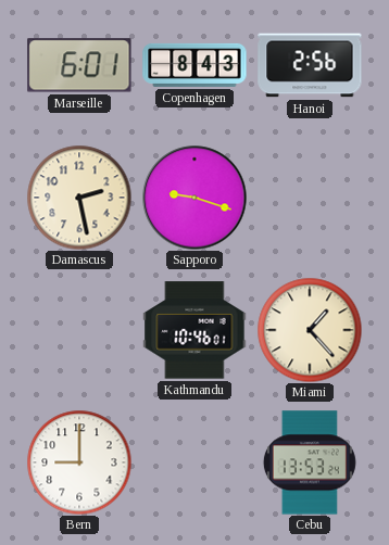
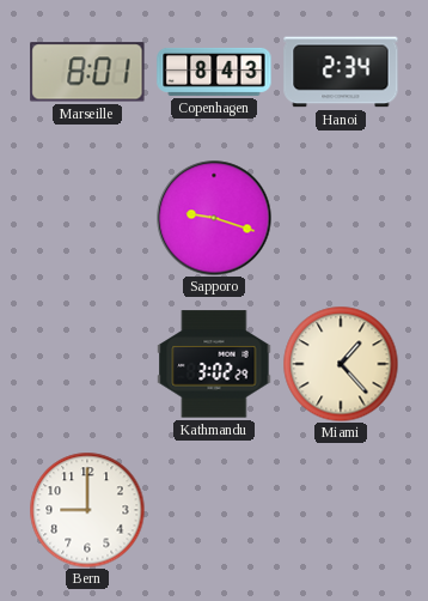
Marseille: 6:01 -> 8:01 (87, 72)
Hanoi: 2:56 -> 2:34 (341, 72)
Damascus: 2:28 -> none (79, 198)
Kathmandu: 10:46 -> 3:02 (214, 364)
Cebu: 13:53 -> none (310, 462)
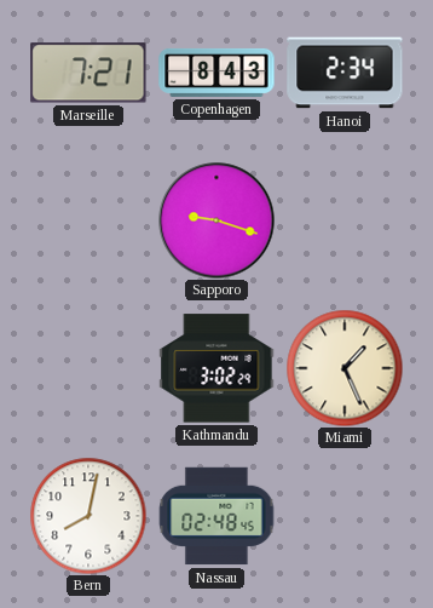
Marseille: 8:01 -> 7:21 (88, 73)
Miami: 1:23 -> 1:26 (345, 368)
Bern: 9:00 -> 8:02 (88, 516)
Nassau: none -> 02:48 (217, 516)
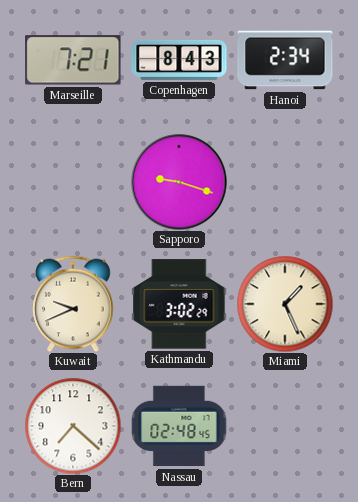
Kuwait: none -> 9:41 (73, 304)
Bern: 8:02 -> 7:22 (73, 426)
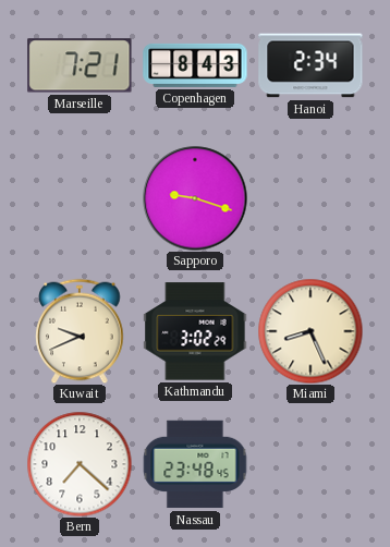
Miami: 1:26 -> 8:26 (310, 331)
Nassau: 02:48 -> 23:48 (195, 464)
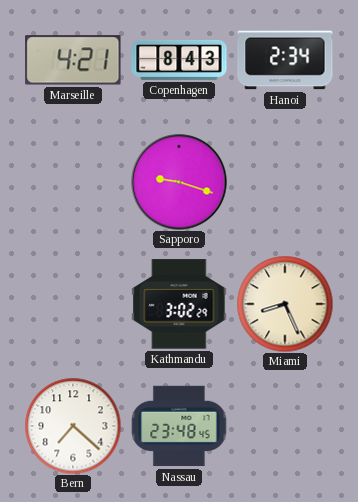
Marseille: 7:21 -> 4:21 (73, 60)
Kuwait: 9:41 -> none (80, 331)
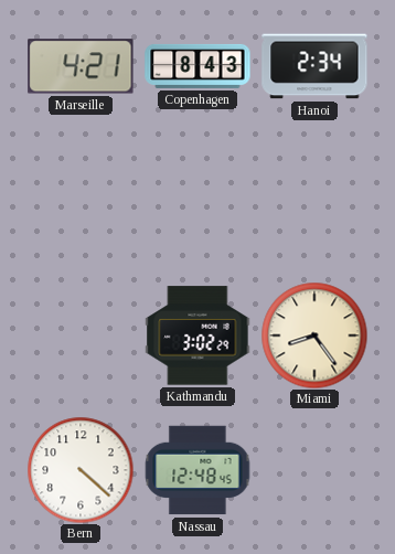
Sapporo: 9:18 -> none (179, 182)
Miami: 8:26 -> 8:24 (314, 335)
Bern: 7:22 -> 4:22 (81, 470)
Nassau: 23:48 -> 12:48 (197, 470)
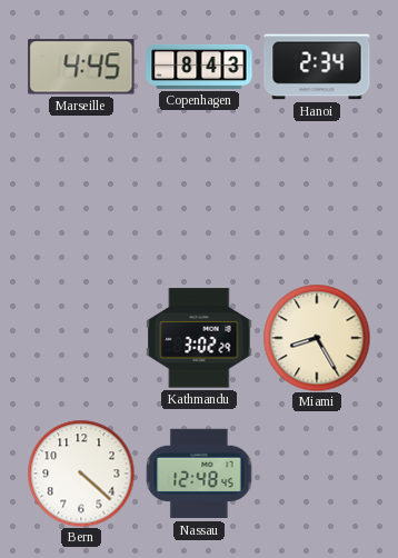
Marseille: 4:21 -> 4:45 (81, 67)
Miami: 8:24 -> 8:25 (317, 338)
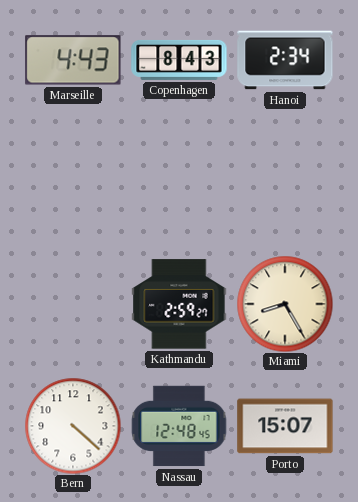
Marseille: 4:45 -> 4:43 (73, 60)
Kathmandu: 3:02 -> 2:59 (179, 304)
Porto: none -> 15:07 (285, 426)
